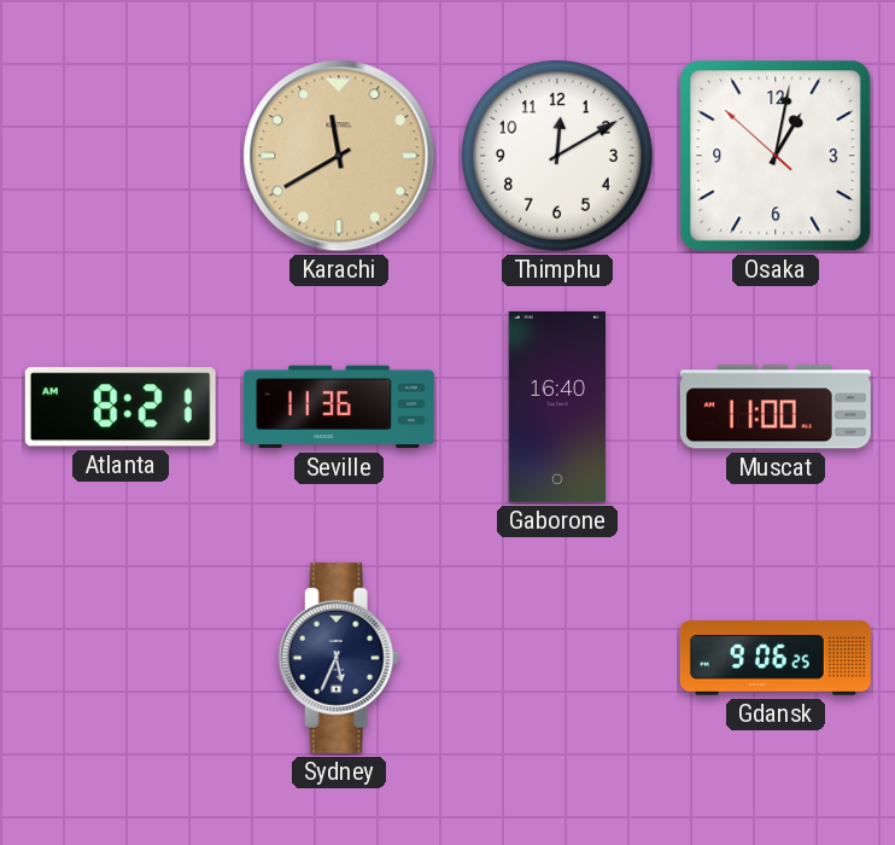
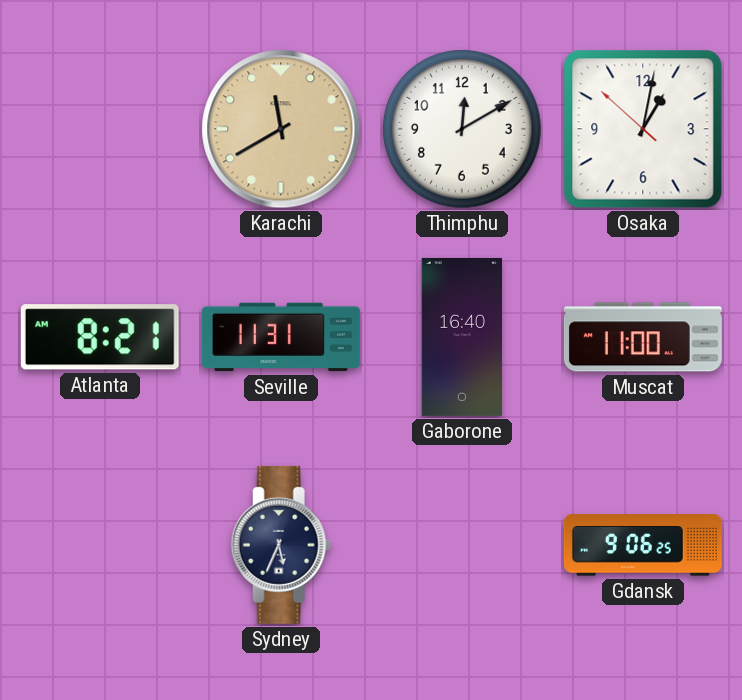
Seville: 11:36 -> 11:31 (281, 337)
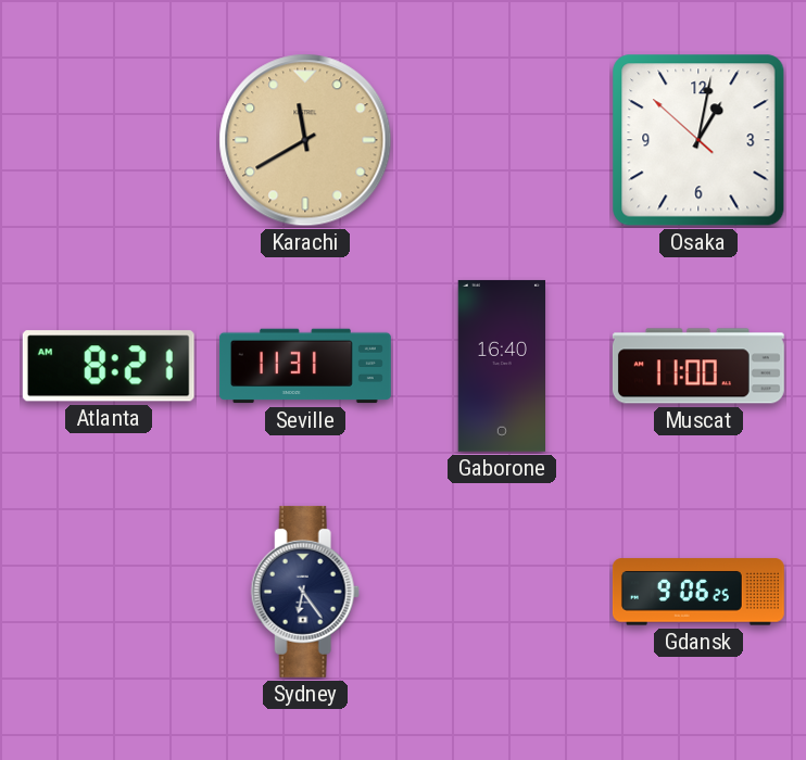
Thimphu: 12:10 -> none (463, 130)
Sydney: 5:34 -> 6:24 (305, 592)
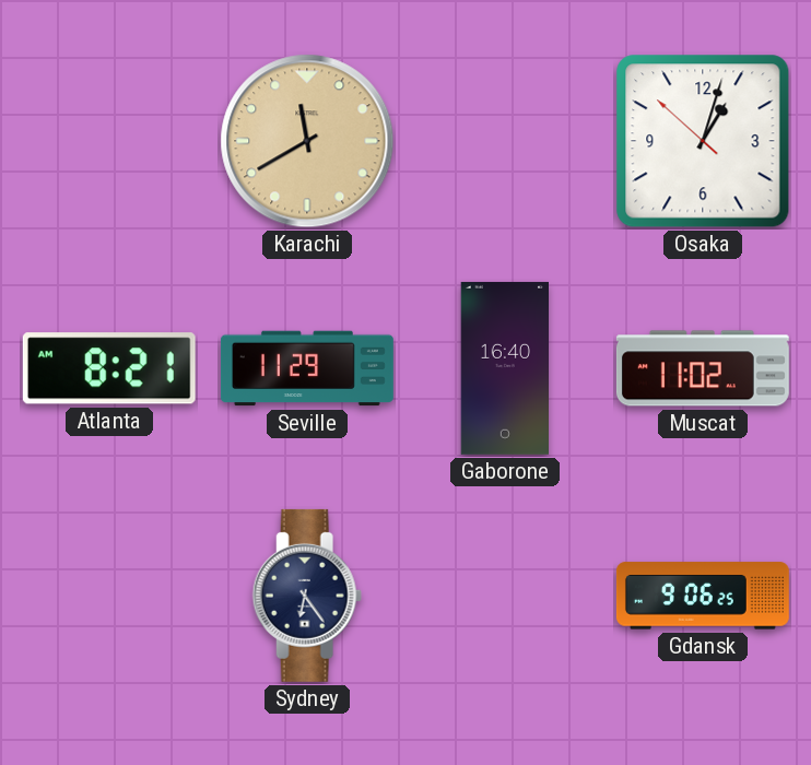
Osaka: 1:01 -> 1:02 (703, 141)
Seville: 11:31 -> 11:29 (307, 368)
Muscat: 11:00 -> 11:02 (703, 368)
